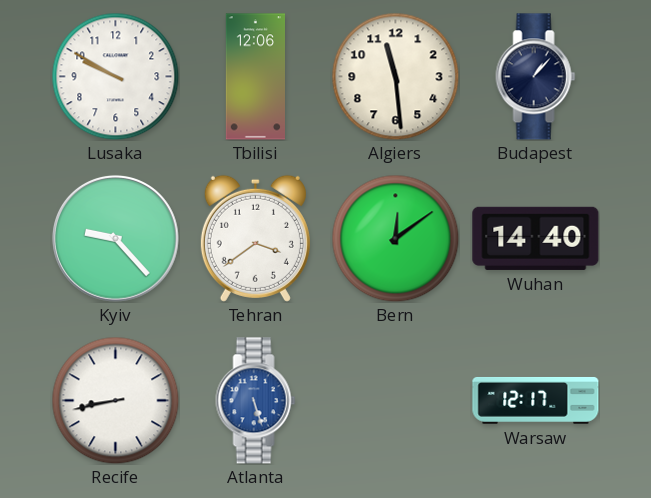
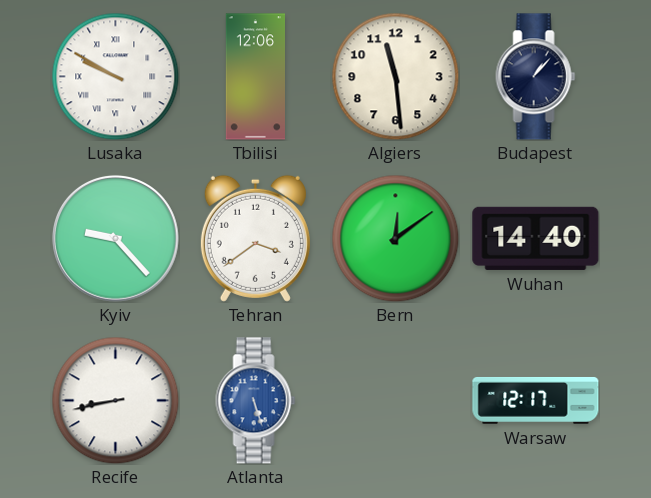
Lusaka numerals: Arabic -> Roman (115, 76)
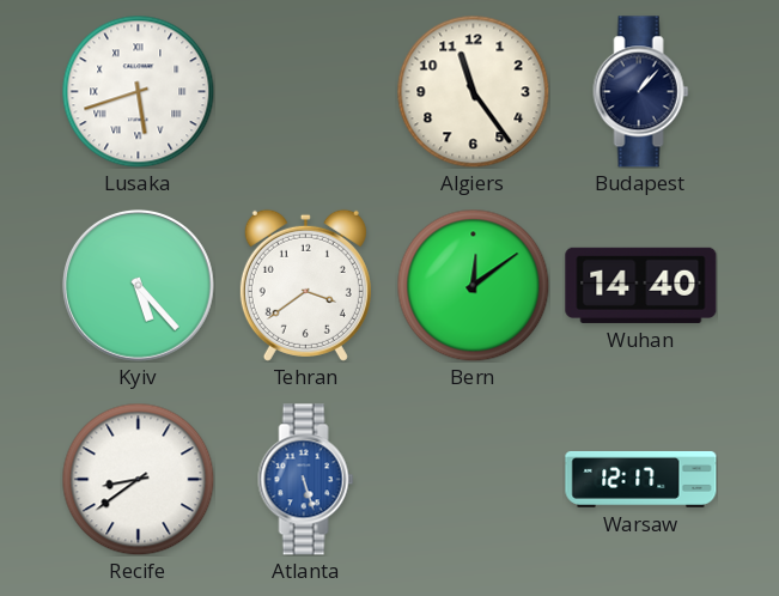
Lusaka: 9:50 -> 5:42 (138, 91)
Tbilisi: 12:06 -> none (255, 77)
Algiers: 11:29 -> 11:24 (473, 91)
Kyiv: 9:23 -> 5:23 (138, 285)
Recife: 8:43 -> 8:39 (138, 479)
